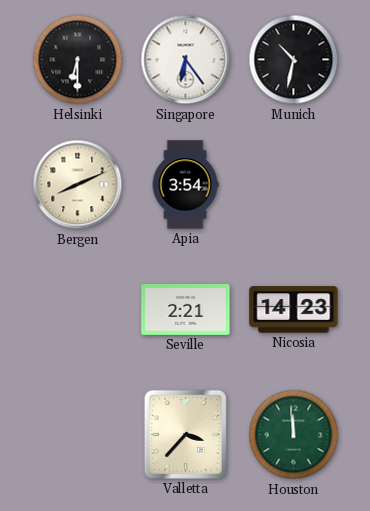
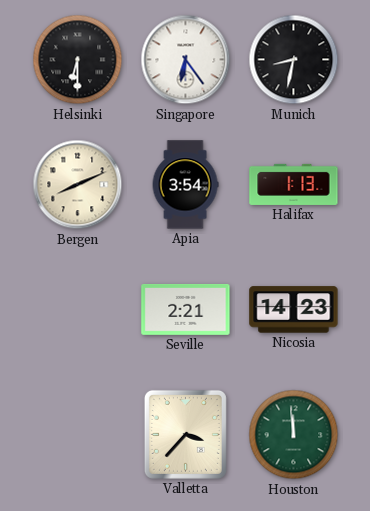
Munich: 10:32 -> 8:32 (294, 60)
Halifax: none -> 1:13 (294, 184)
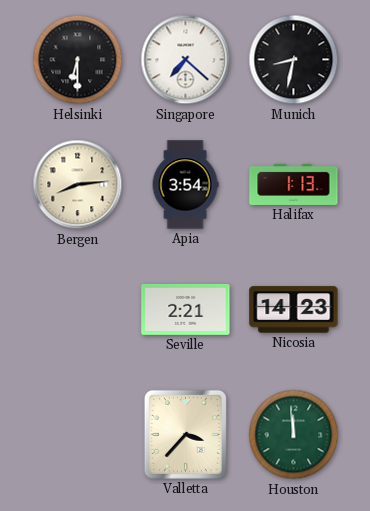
Singapore: 6:24 -> 7:22 (186, 60)
Bergen: 8:11 -> 8:14 (78, 185)
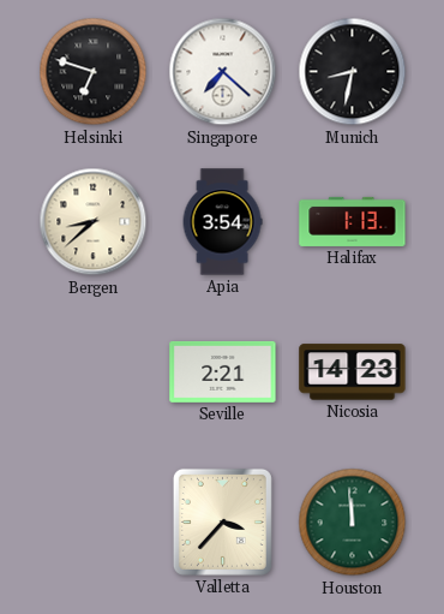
Helsinki: 6:30 -> 6:48 (94, 72)
Bergen: 8:14 -> 8:38 (94, 222)
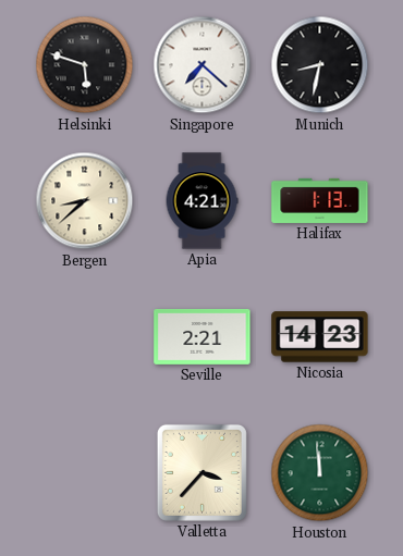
Helsinki: 6:48 -> 5:48 (85, 65)
Apia: 3:54 -> 4:21 (201, 201)
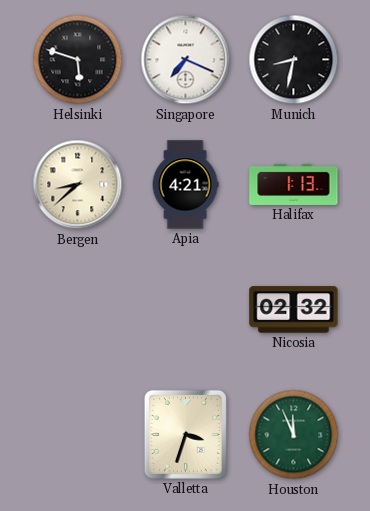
Singapore: 7:22 -> 7:19 (186, 60)
Seville: 2:21 -> none (203, 336)
Nicosia: 14:23 -> 02:32 (294, 310)
Valletta: 3:37 -> 3:33 (185, 434)
Houston: 11:59 -> 11:56 (294, 435)
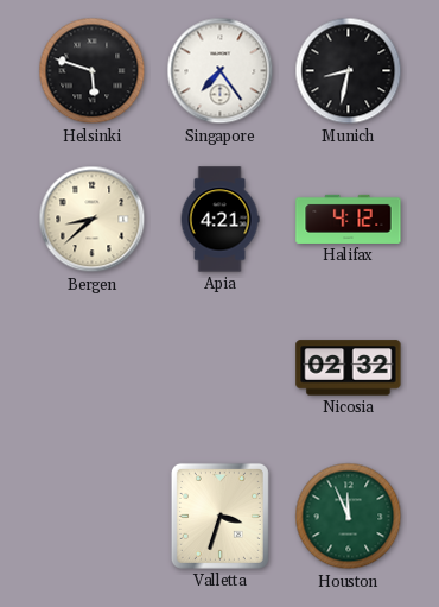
Singapore: 7:19 -> 7:24 (221, 71)
Halifax: 1:13 -> 4:12 (349, 219)
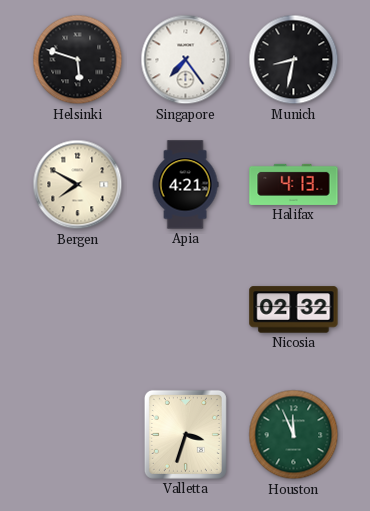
Bergen: 8:38 -> 7:50 (78, 185)
Halifax: 4:12 -> 4:13 (294, 184)
